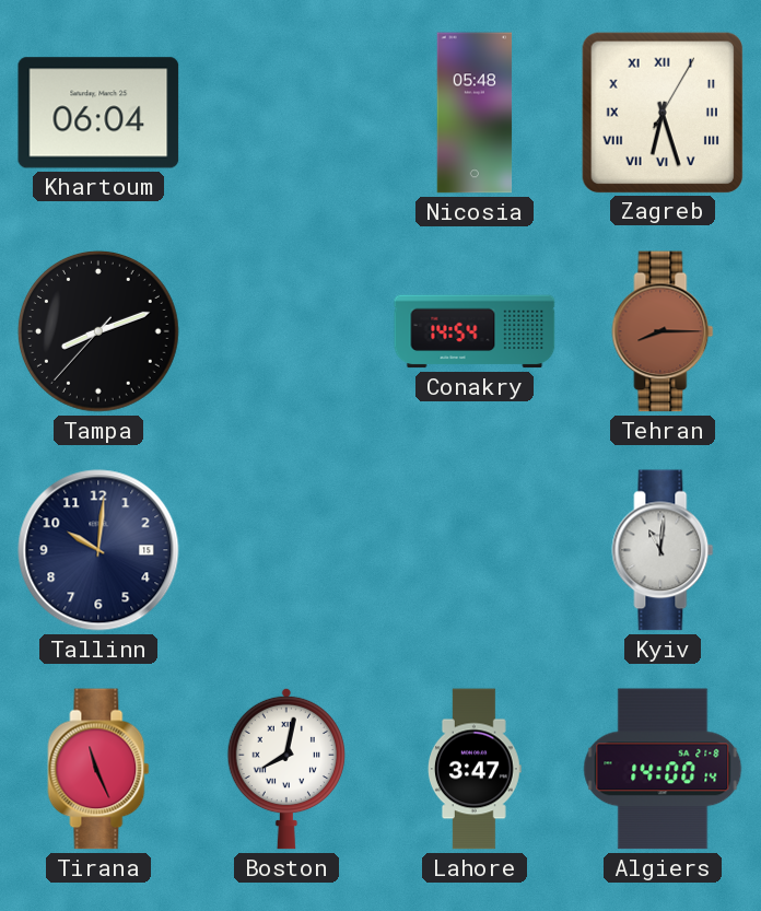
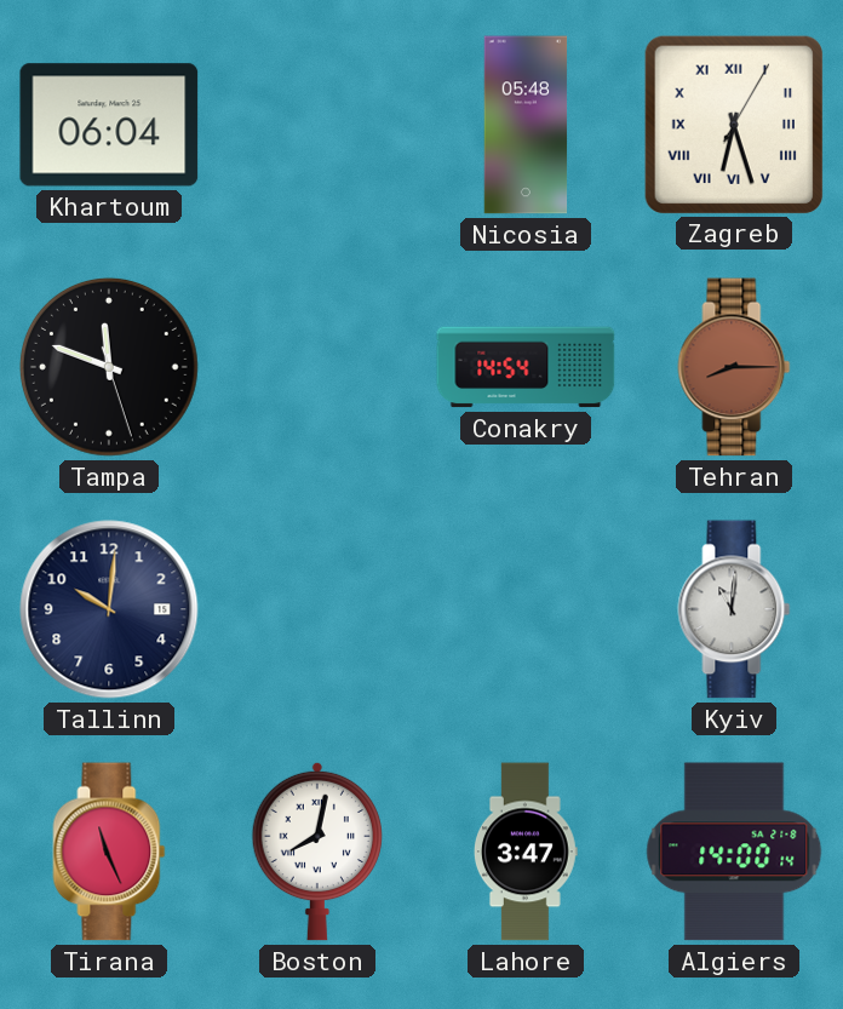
Tampa: 8:11 -> 11:48 (109, 367)
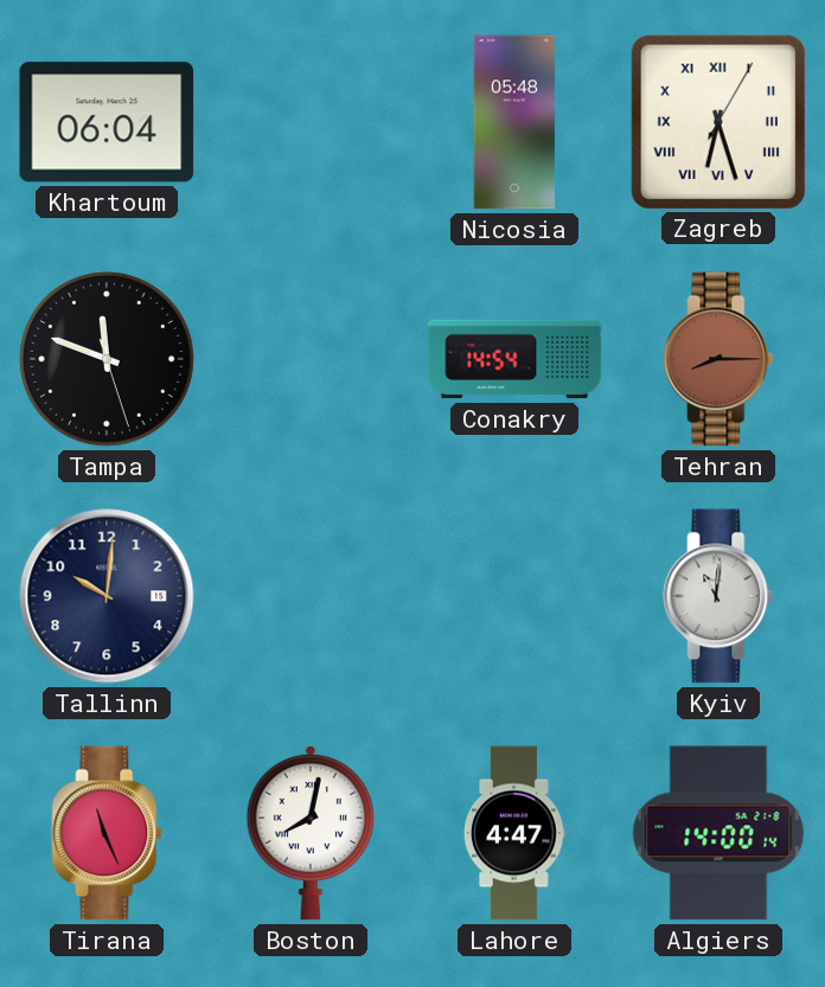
Lahore: 3:47 -> 4:47 (514, 833)
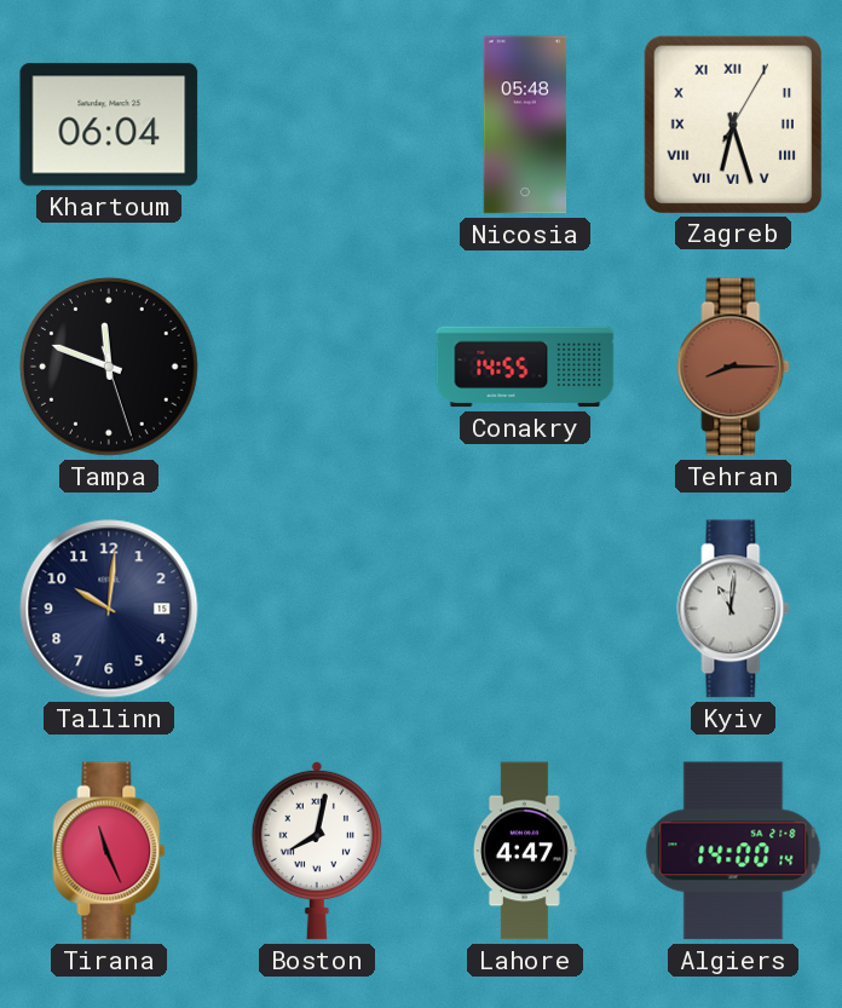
Conakry: 14:54 -> 14:55 (525, 367)
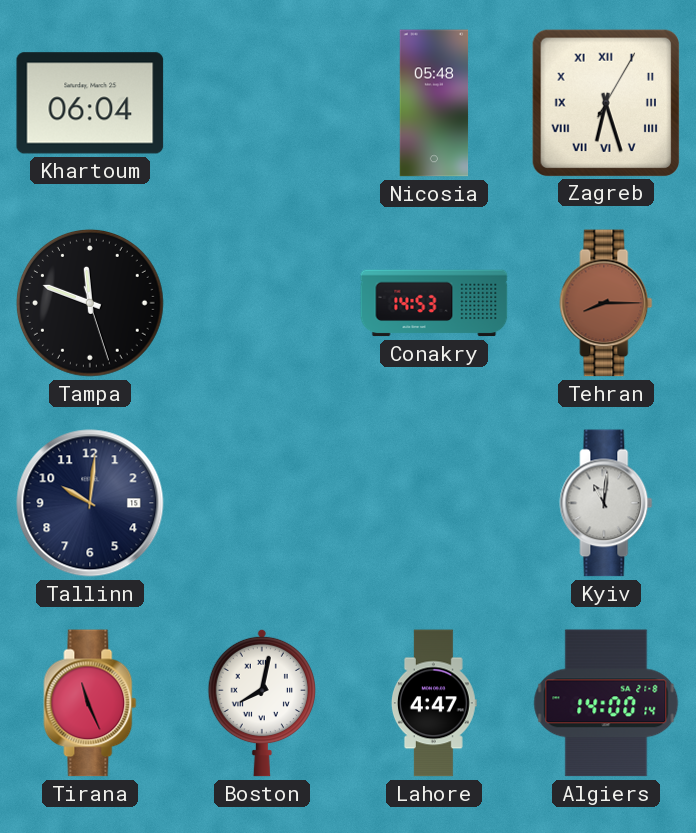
Conakry: 14:55 -> 14:53 (434, 303)
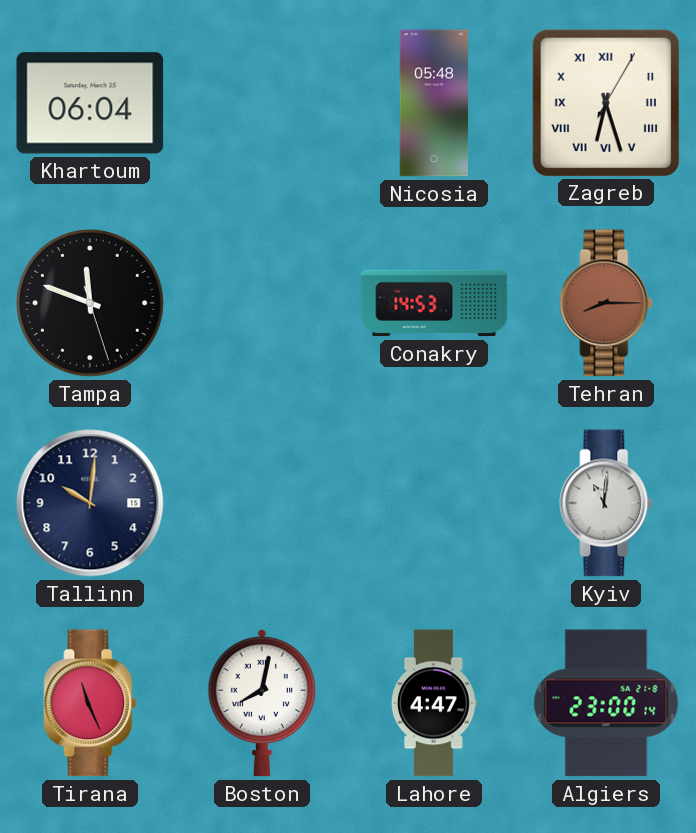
Algiers: 14:00 -> 23:00 (606, 703)
